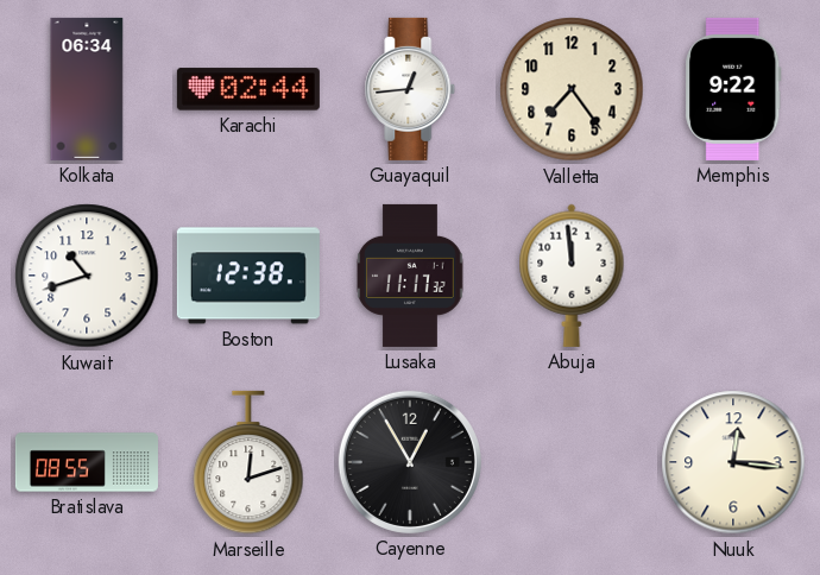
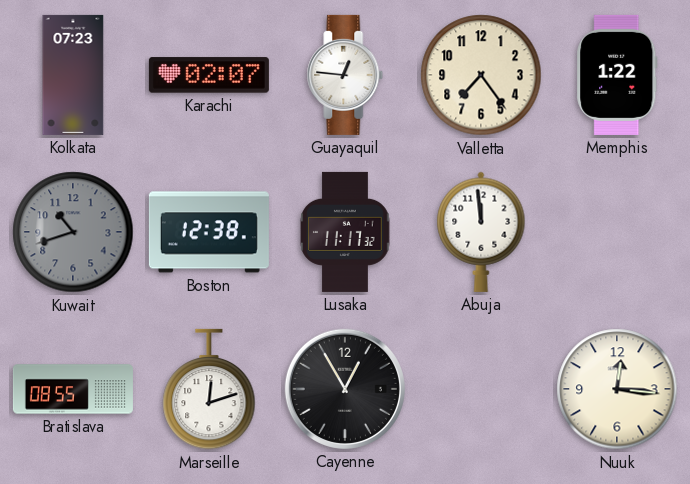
Kolkata: 06:34 -> 07:23 (73, 75)
Karachi: 02:44 -> 02:07 (209, 75)
Guayaquil: 12:44 -> 12:46 (345, 75)
Memphis: 9:22 -> 1:22 (617, 75)
Kuwait dial: white -> grey (73, 232)
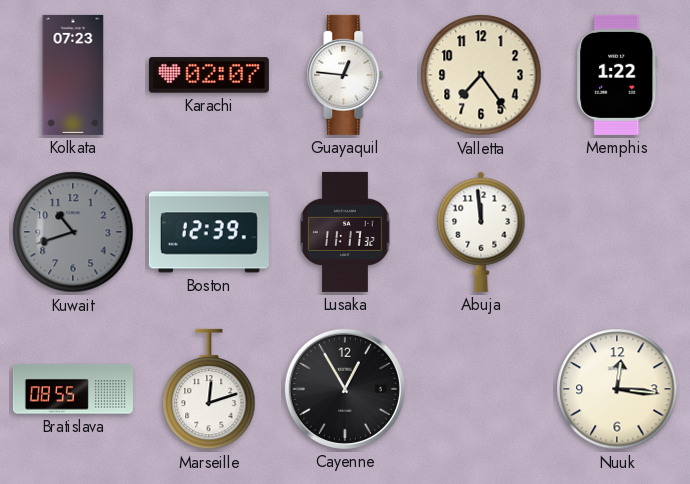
Boston: 12:38 -> 12:39 (209, 232)
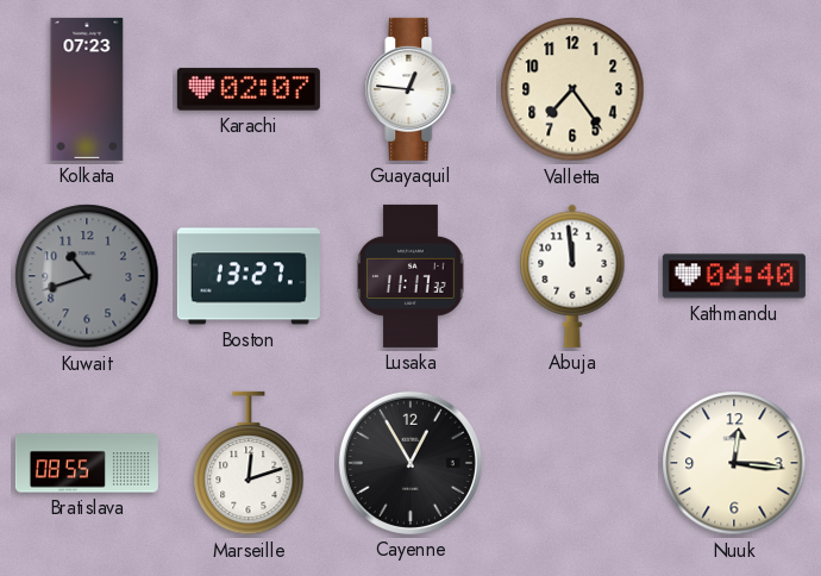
Memphis: 1:22 -> none (617, 75)
Boston: 12:39 -> 13:27 (249, 276)
Kathmandu: none -> 04:40 (734, 276)
